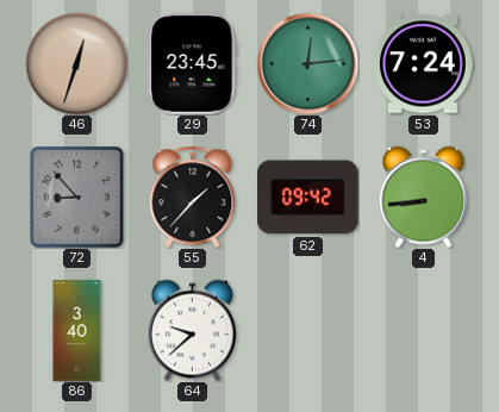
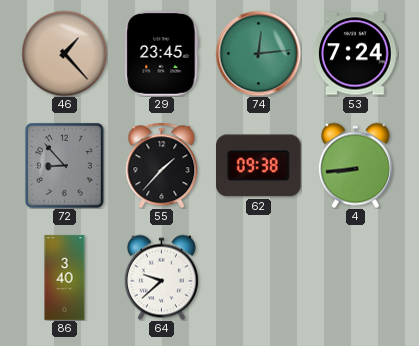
46: 12:33 -> 1:23 (64, 53)
62: 09:42 -> 09:38 (259, 166)
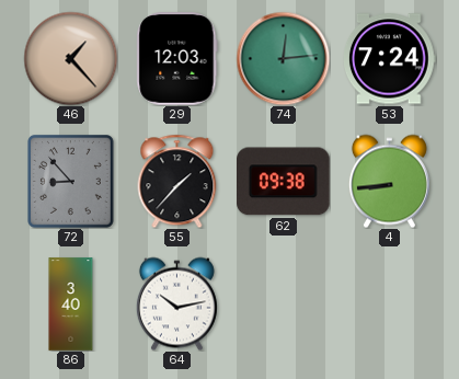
29: 23:45 -> 12:03 (177, 59)
64: 9:38 -> 10:13 (176, 303)
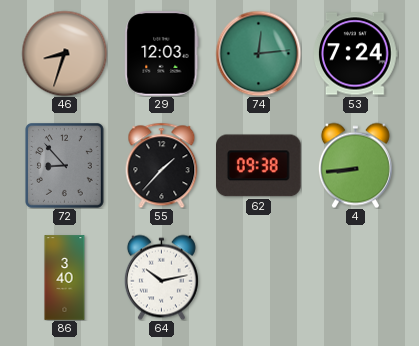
46: 1:23 -> 8:33 (64, 53)
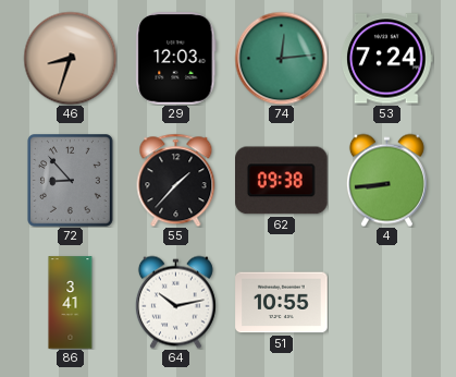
86: 3:40 -> 3:41 (71, 303)
51: none -> 10:55 (282, 303)
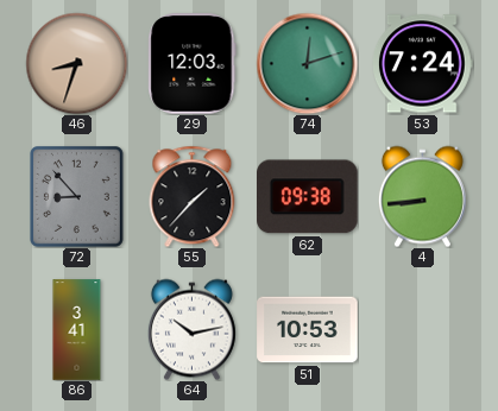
74: 12:14 -> 12:12 (307, 63)
51: 10:55 -> 10:53 (308, 330)
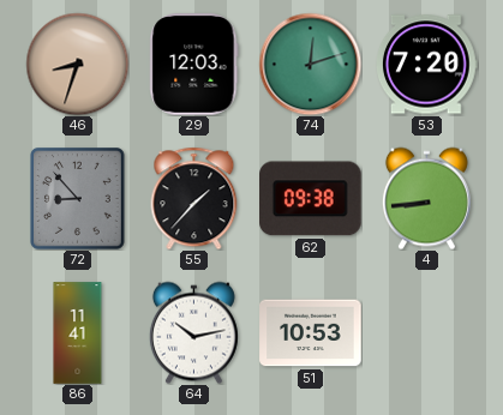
53: 7:24 -> 7:20 (427, 65)
86: 3:41 -> 11:41 (78, 333)
